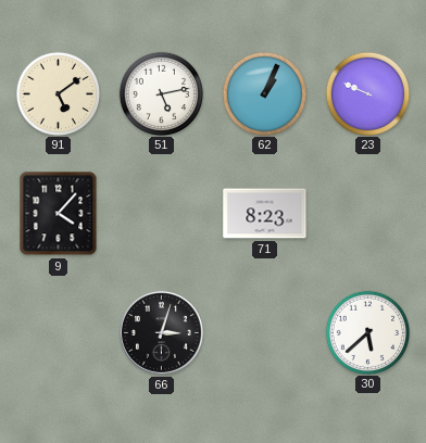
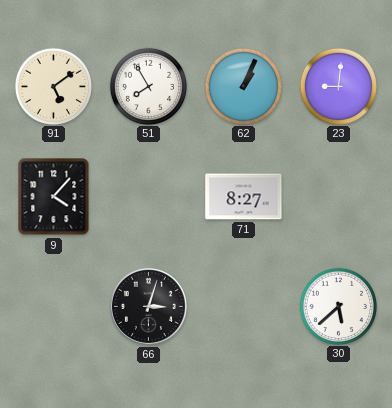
51: 5:13 -> 7:55 (148, 86)
23: 9:49 -> 9:01 (338, 86)
71: 8:23 -> 8:27 (244, 197)
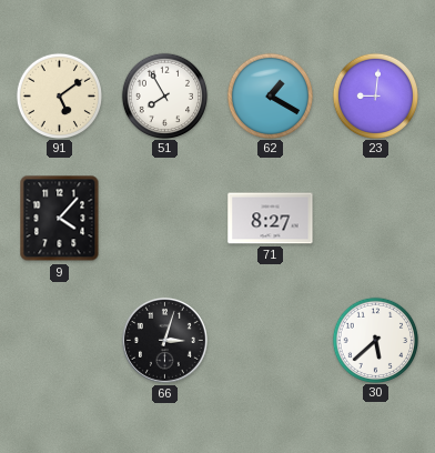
62: 1:04 -> 1:20 (270, 95)
